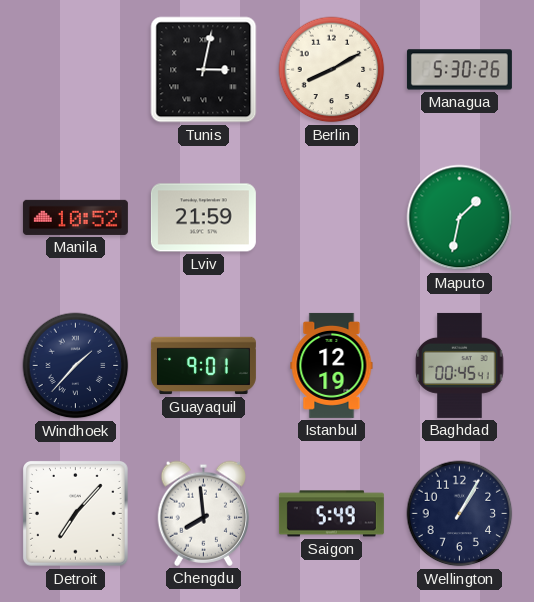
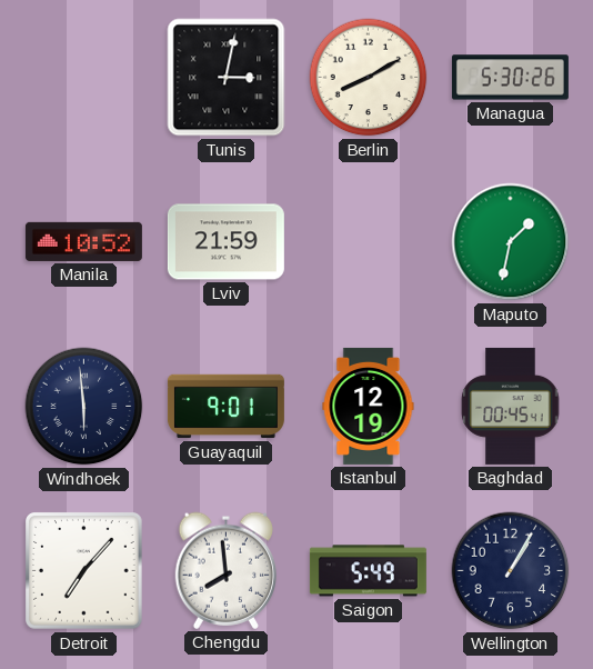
Windhoek: 1:37 -> 5:59 (84, 407)
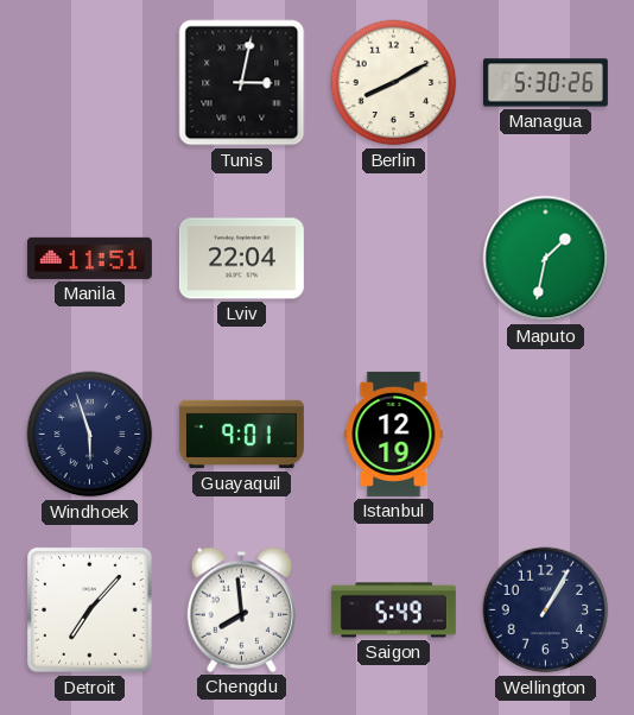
Manila: 10:52 -> 11:51 (89, 258)
Lviv: 21:59 -> 22:04 (241, 259)
Windhoek: 5:59 -> 5:57 (90, 435)
Baghdad: 00:45 -> none (511, 406)
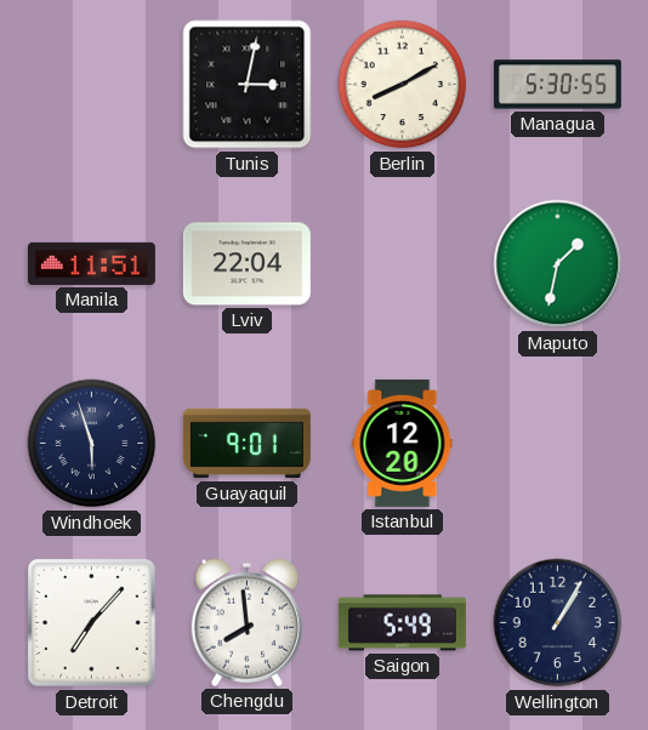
Managua: 5:30:26 -> 5:30:55 (557, 85)
Istanbul: 12:19 -> 12:20 (403, 443)
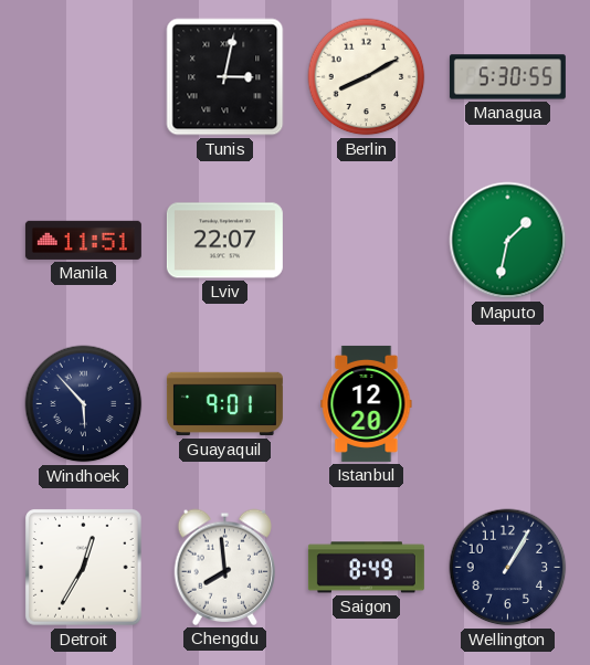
Lviv: 22:04 -> 22:07 (224, 241)
Windhoek: 5:57 -> 5:53 (84, 404)
Detroit: 7:07 -> 12:35 (84, 568)
Saigon: 5:49 -> 8:49 (366, 568)
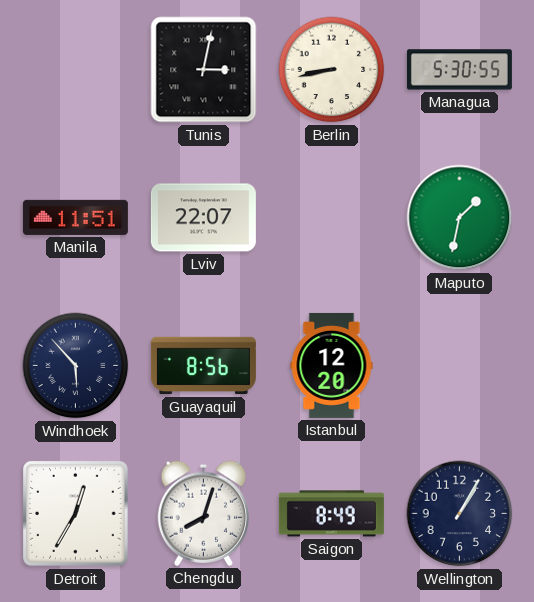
Berlin: 8:10 -> 8:43 (332, 70)
Guayaquil: 9:01 -> 8:56 (203, 366)
Chengdu: 7:59 -> 8:03 (203, 513)
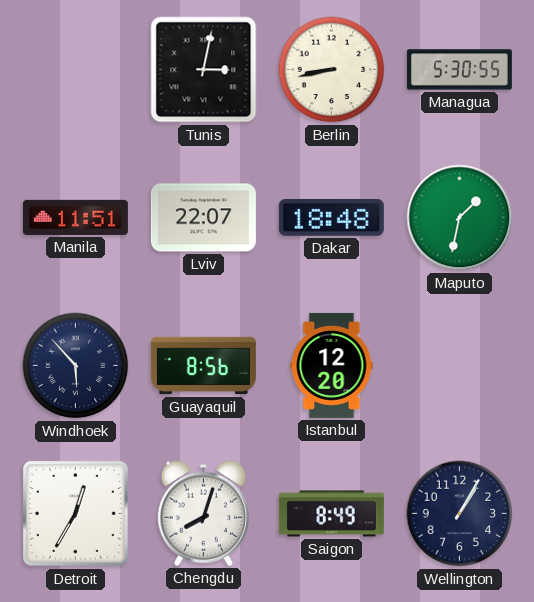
Dakar: none -> 18:48 (331, 217)
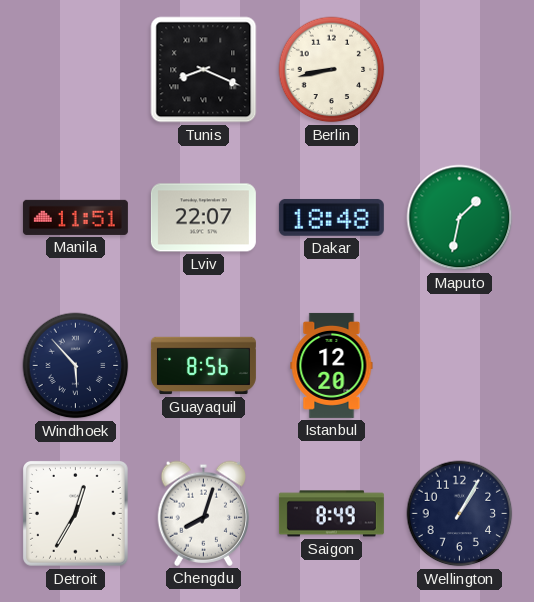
Tunis: 3:02 -> 8:19 (204, 70)
Managua: 5:30 -> none (459, 70)
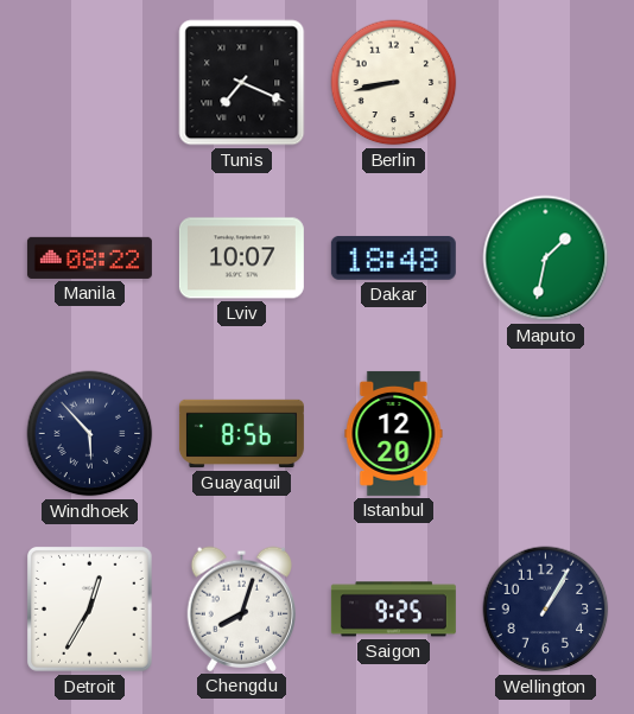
Tunis: 8:19 -> 7:19 (242, 83)
Manila: 11:51 -> 08:22 (89, 257)
Lviv: 22:07 -> 10:07 (241, 259)
Saigon: 8:49 -> 9:25 (393, 610)
